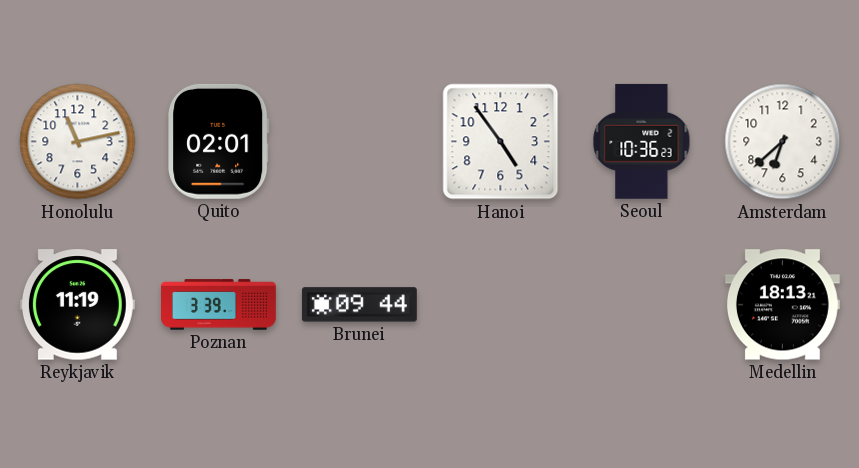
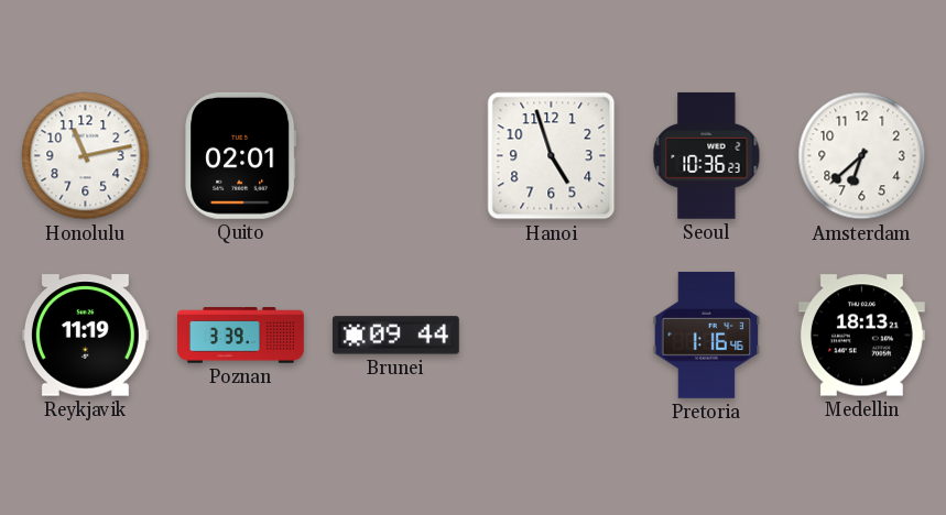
Hanoi: 4:54 -> 4:57 (552, 156)
Pretoria: none -> 1:16 (707, 335)
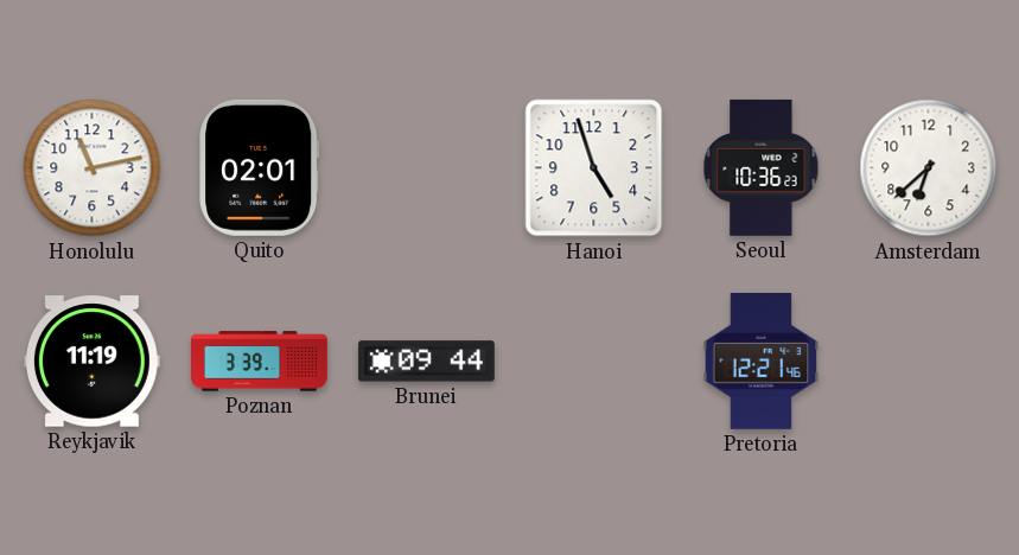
Pretoria: 1:16 -> 12:21 (762, 361)
Medellin: 18:13 -> none (861, 336)
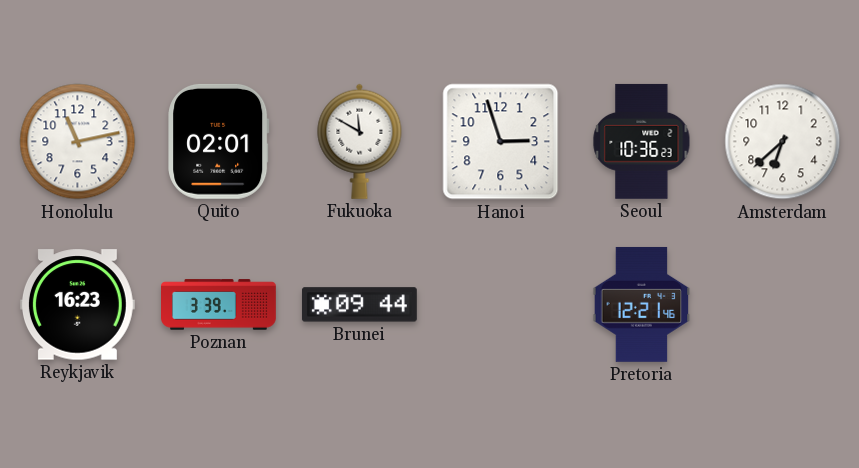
Fukuoka: none -> 11:50 (360, 141)
Hanoi: 4:57 -> 2:57 (501, 142)
Reykjavik: 11:19 -> 16:23 (77, 305)
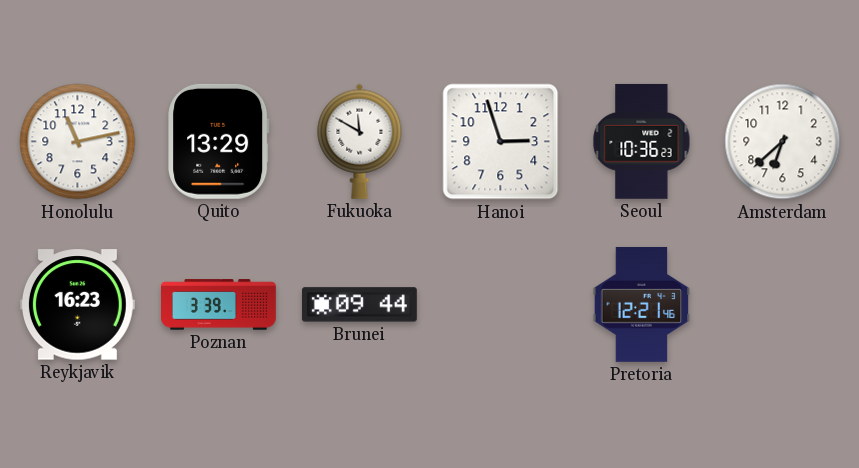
Quito: 02:01 -> 13:29 (219, 141)
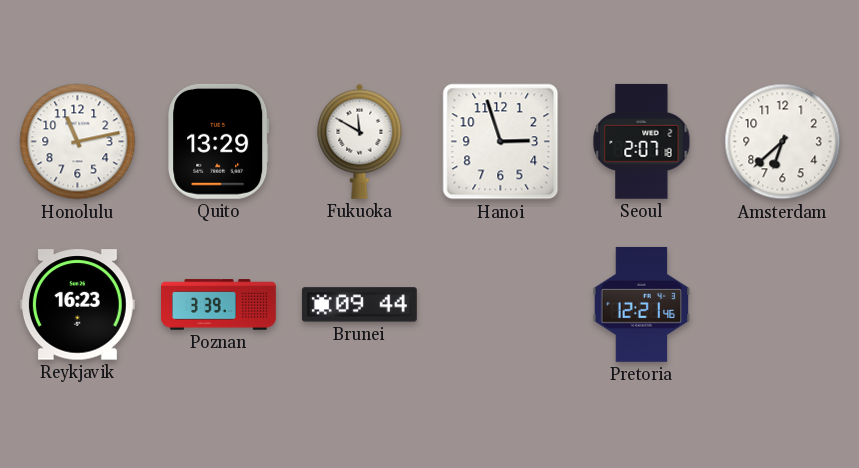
Seoul: 10:36 -> 2:07 (642, 141)
